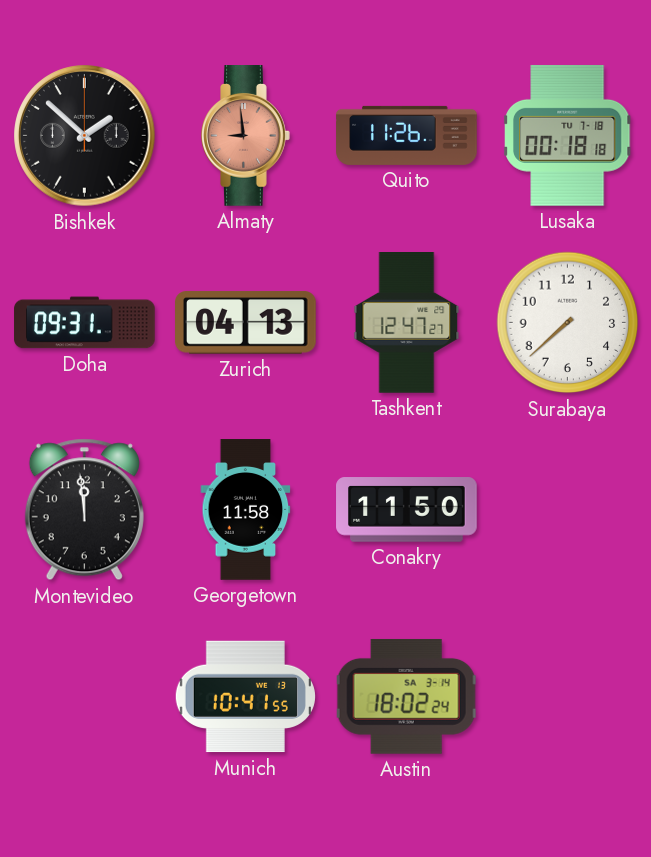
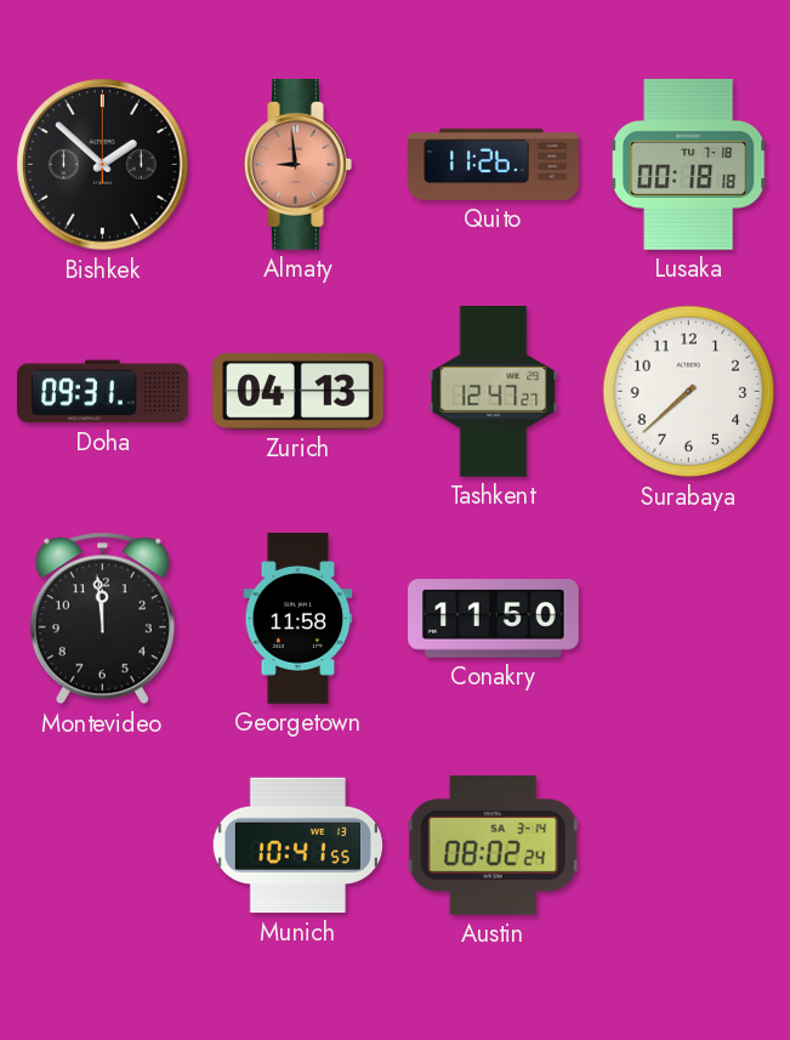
Austin: 18:02 -> 08:02 (494, 845)
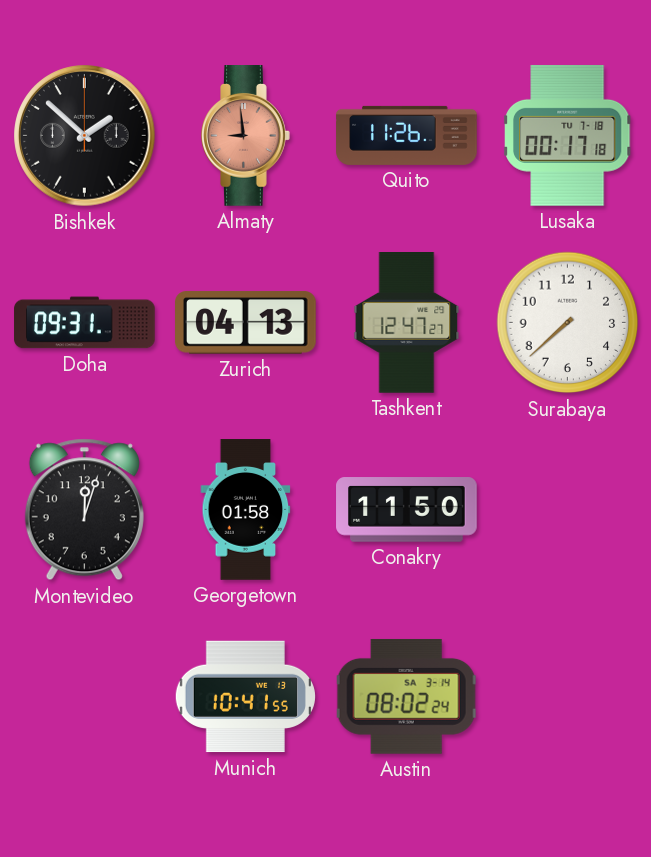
Lusaka: 00:18 -> 00:17 (567, 135)
Montevideo: 11:59 -> 12:03 (84, 510)
Georgetown: 11:58 -> 01:58 (246, 510)
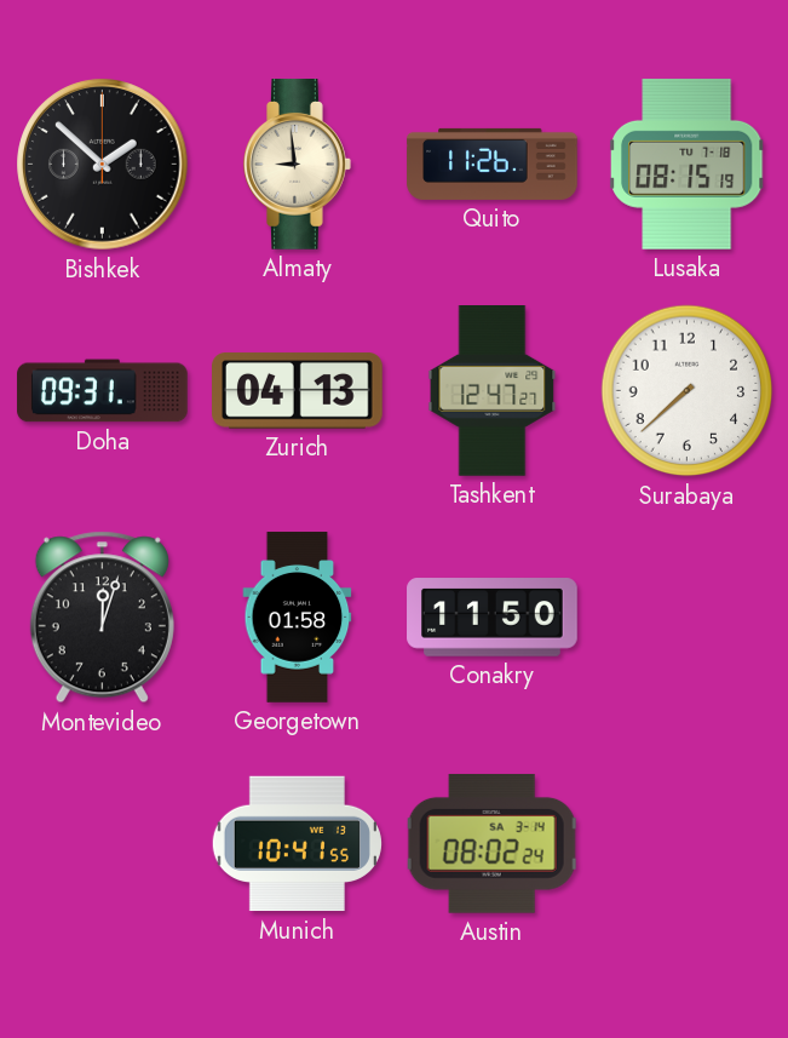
Almaty dial: salmon -> cream (298, 165)
Lusaka: 00:17 -> 08:15 (686, 164)
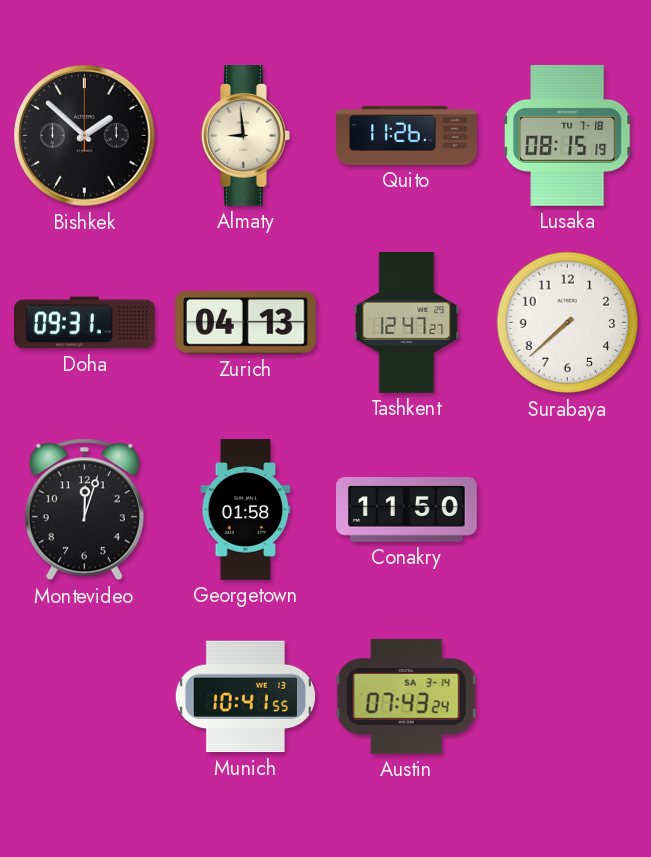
Austin: 08:02 -> 07:43 (407, 696)
